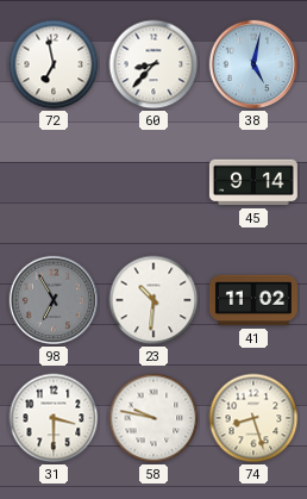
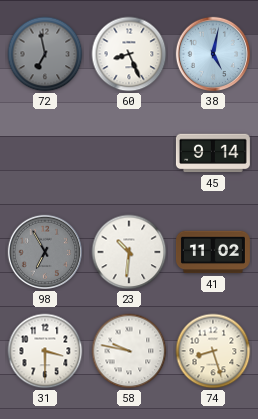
72 dial: white -> grey (45, 54)
60: 8:37 -> 8:26 (129, 54)
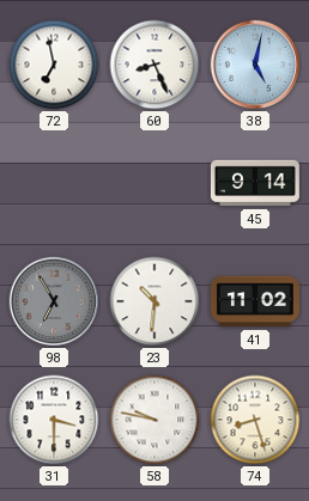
72 dial: grey -> white (54, 65)
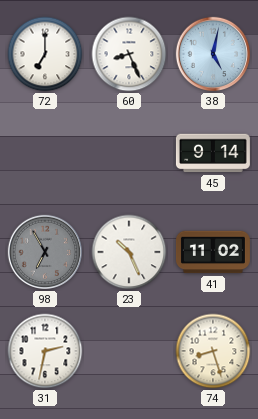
72: 6:58 -> 7:00 (45, 54)
23: 10:31 -> 10:26 (129, 252)
31: 3:30 -> 2:32 (45, 351)
58: 9:47 -> none (154, 420)
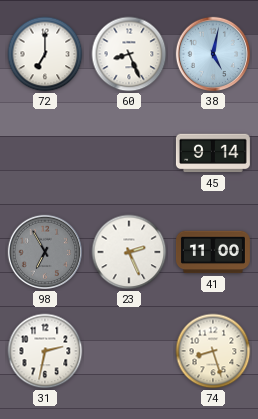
23: 10:26 -> 2:26 (129, 252)
41: 11:02 -> 11:00 (213, 252)
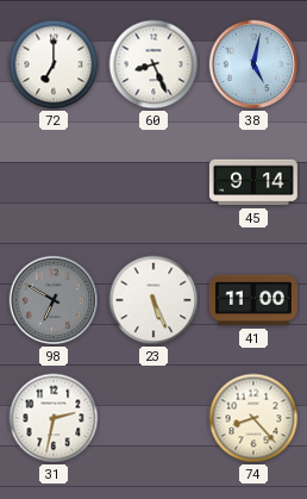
98: 6:55 -> 6:50 (52, 300)
23: 2:26 -> 5:26 (153, 300)
74: 8:27 -> 8:23 (253, 418)
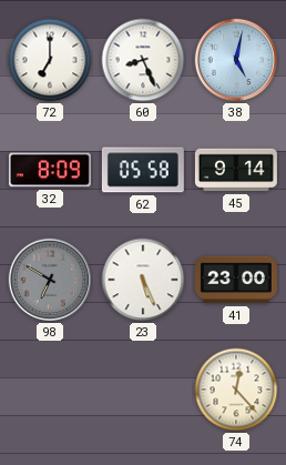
32: none -> 8:09 (50, 170)
62: none -> 05:58 (143, 170)
41: 11:00 -> 23:00 (236, 280)
31: 2:32 -> none (54, 418)
74: 8:23 -> 12:23 (236, 390)
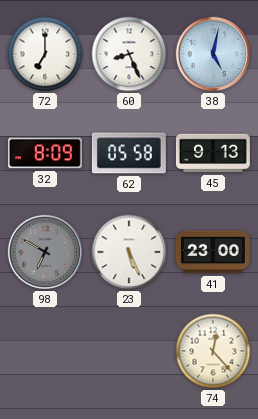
45: 9:14 -> 9:13 (213, 153)
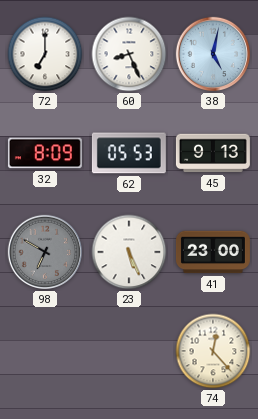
62: 05:58 -> 05:53 (129, 153)
